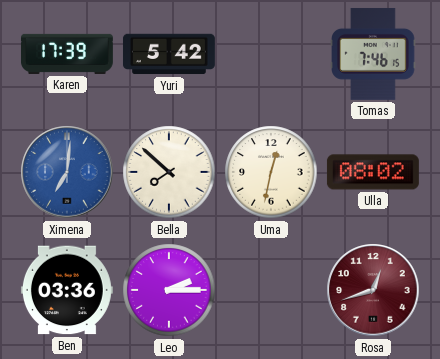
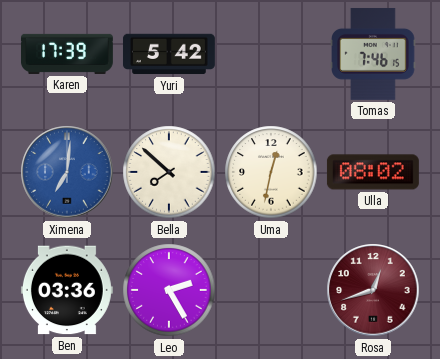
Leo: 2:15 -> 2:25 (169, 290)
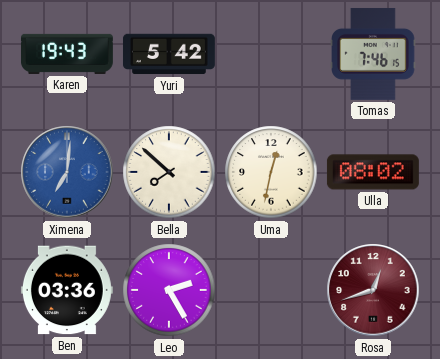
Karen: 17:39 -> 19:43 (67, 54)
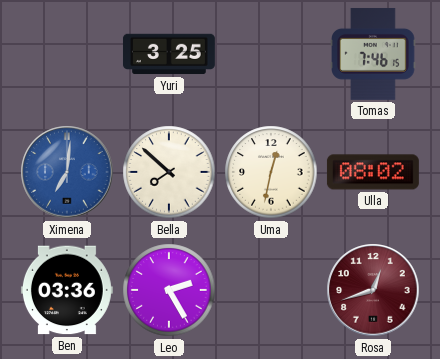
Karen: 19:43 -> none (67, 54)
Yuri: 5:42 -> 3:25 (169, 54)
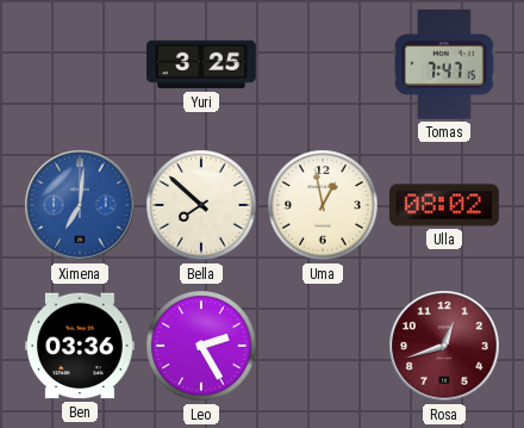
Tomas: 7:46 -> 7:47 (444, 64)
Uma: 12:32 -> 12:58 (323, 205)
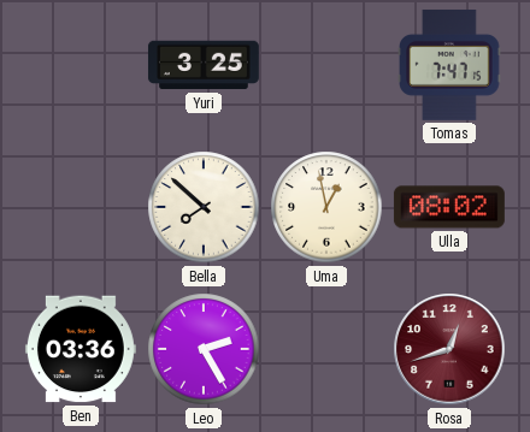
Ximena: 7:01 -> none (80, 205)
